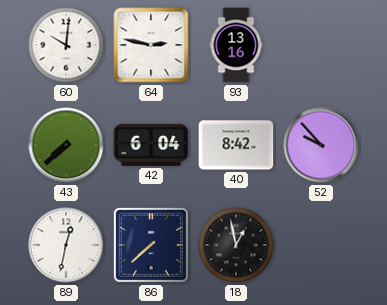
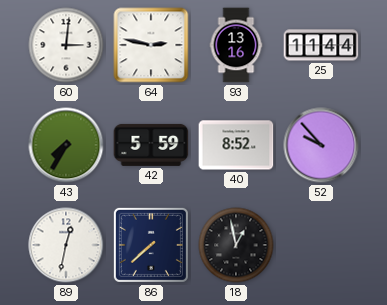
60: 10:01 -> 3:01 (66, 45)
25: none -> 11:44 (321, 45)
43: 7:38 -> 7:35 (66, 145)
42: 6:04 -> 5:59 (151, 145)
40: 8:42 -> 8:52 (236, 145)
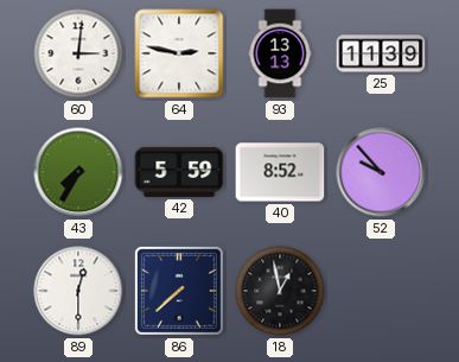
93: 13:16 -> 13:13 (280, 53)
25: 11:44 -> 11:39 (381, 53)
89: 12:32 -> 12:30 (78, 291)
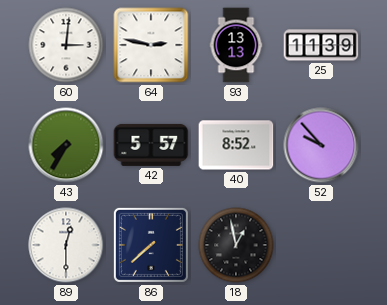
42: 5:59 -> 5:57 (151, 145)
